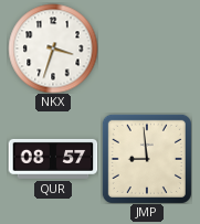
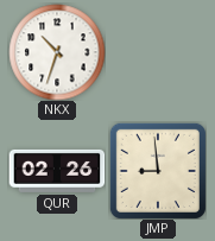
NKX: 3:33 -> 10:33 (57, 52)
QUR: 08:57 -> 02:26 (57, 171)
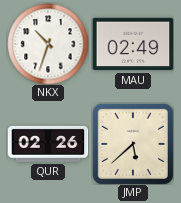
MAU: none -> 02:49 (133, 44)
JMP: 8:59 -> 5:38 (133, 144)
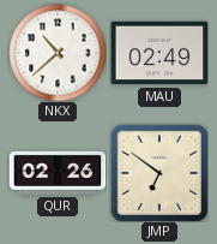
NKX: 10:33 -> 10:38 (58, 53)
JMP: 5:38 -> 6:51 (159, 173)
